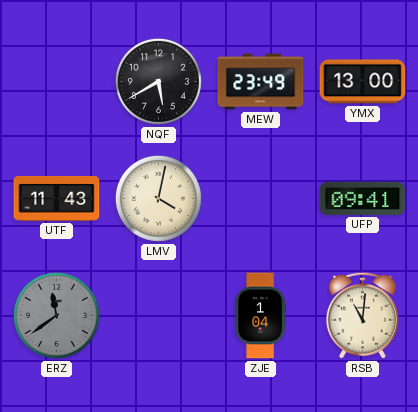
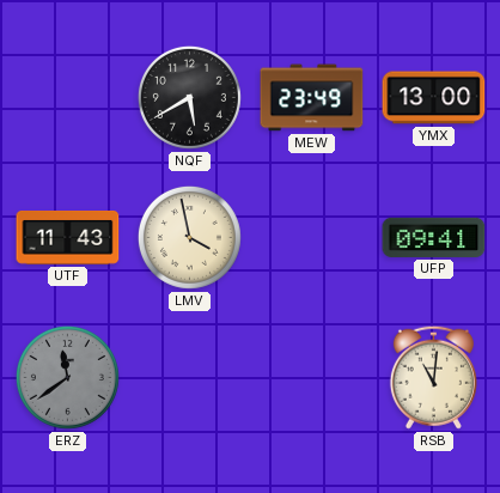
LMV: 4:02 -> 3:58 (189, 237)
ZJE: 1:04 -> none (260, 316)
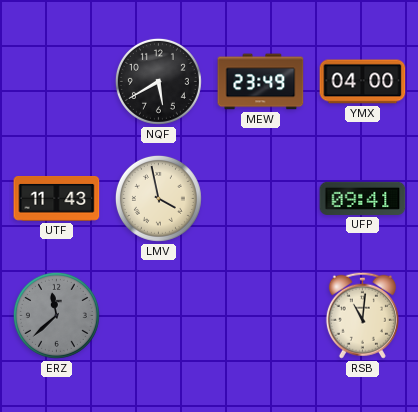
YMX: 13:00 -> 04:00 (363, 82)
ERZ: 11:39 -> 11:38 (56, 315)
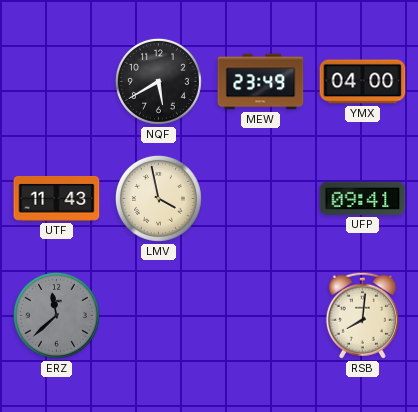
RSB: 11:01 -> 8:01 (362, 315)
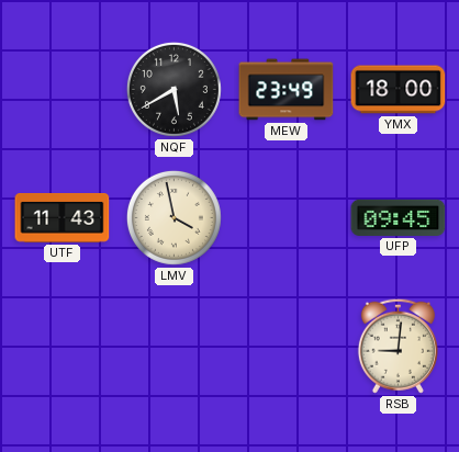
YMX: 04:00 -> 18:00 (399, 90)
UFP: 09:41 -> 09:45 (399, 217)
ERZ: 11:38 -> none (56, 315)
RSB: 8:01 -> 9:01 (398, 346)
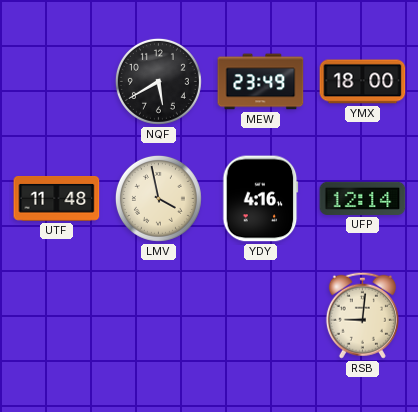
UTF: 11:43 -> 11:48 (57, 199)
YDY: none -> 4:16 (261, 199)
UFP: 09:45 -> 12:14 (363, 198)
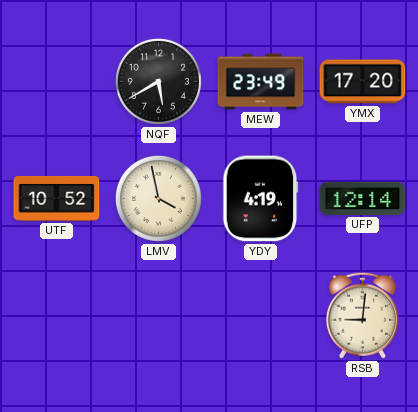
YMX: 18:00 -> 17:20 (363, 82)
UTF: 11:48 -> 10:52 (57, 199)
YDY: 4:16 -> 4:19 (261, 199)
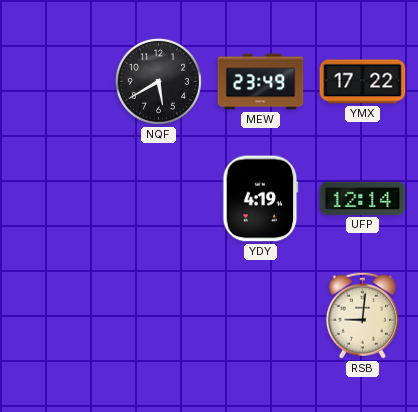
YMX: 17:20 -> 17:22 (363, 82)
UTF: 10:52 -> none (57, 199)
LMV: 3:58 -> none (158, 198)
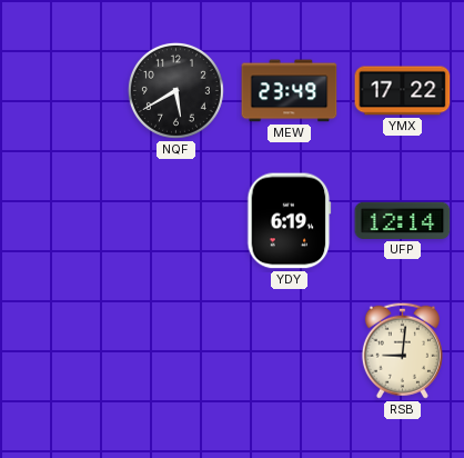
YDY: 4:19 -> 6:19 (290, 221)
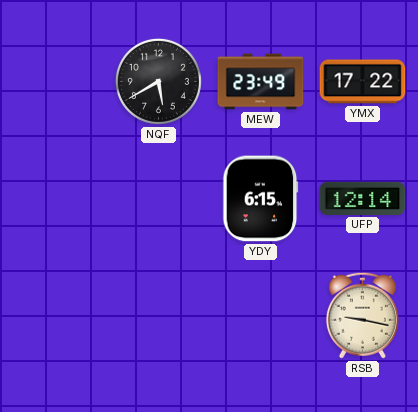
YDY: 6:19 -> 6:15 (261, 199)
RSB: 9:01 -> 9:17 (362, 315)
